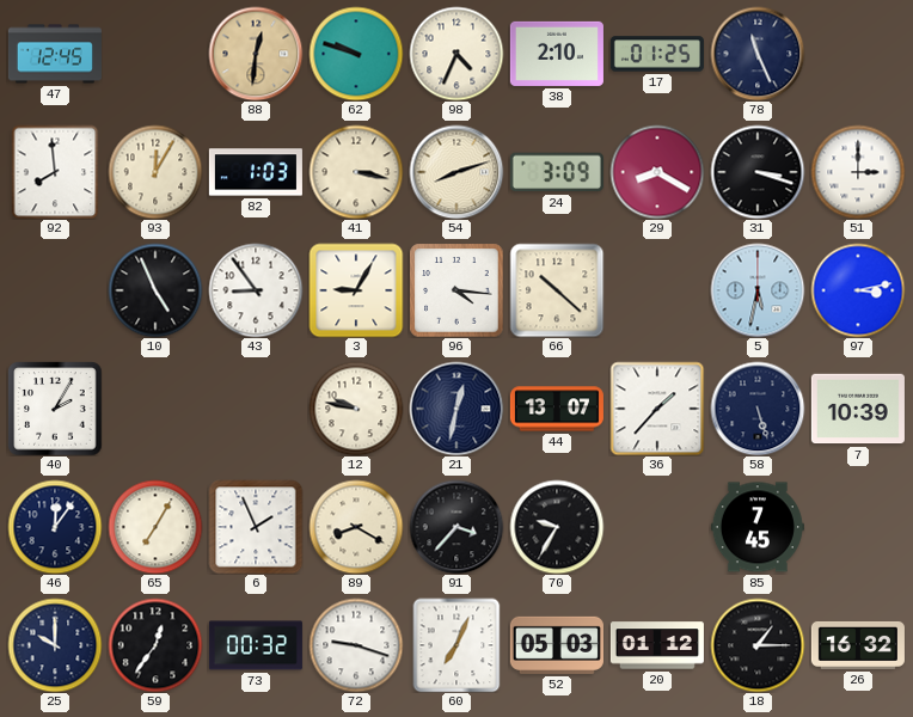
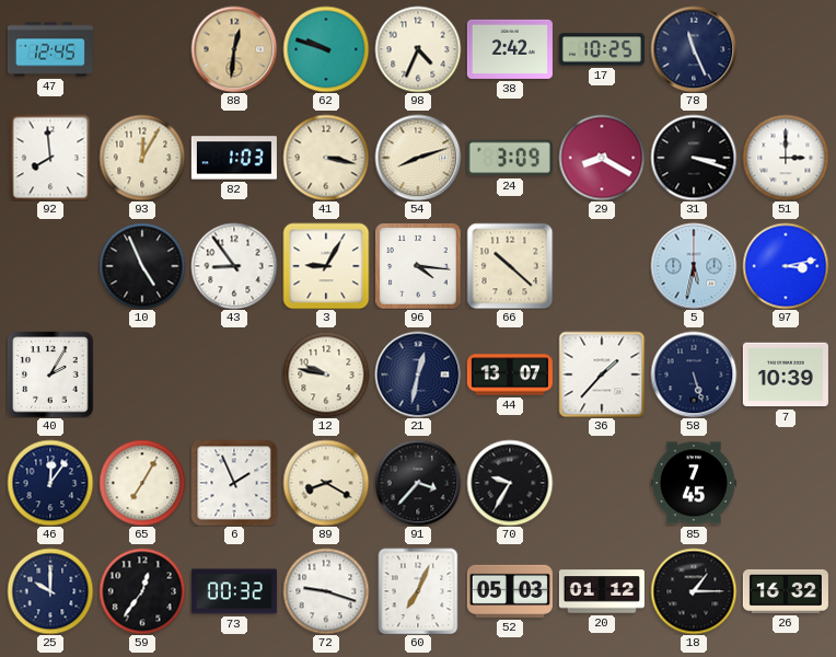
38: 2:10 -> 2:42 (510, 49)
17: 01:25 -> 10:25 (602, 49)
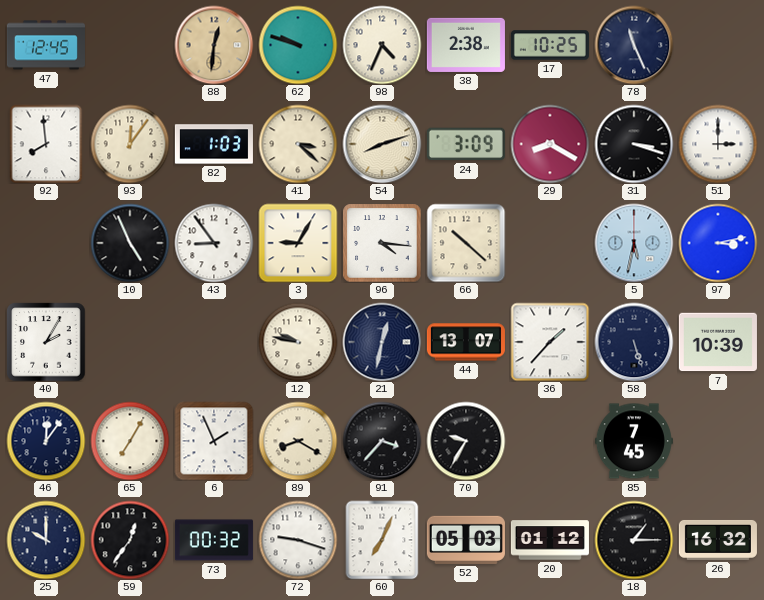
38: 2:42 -> 2:38 (466, 45)
93: 12:05 -> 12:06 (130, 144)
41: 3:17 -> 3:22 (298, 144)
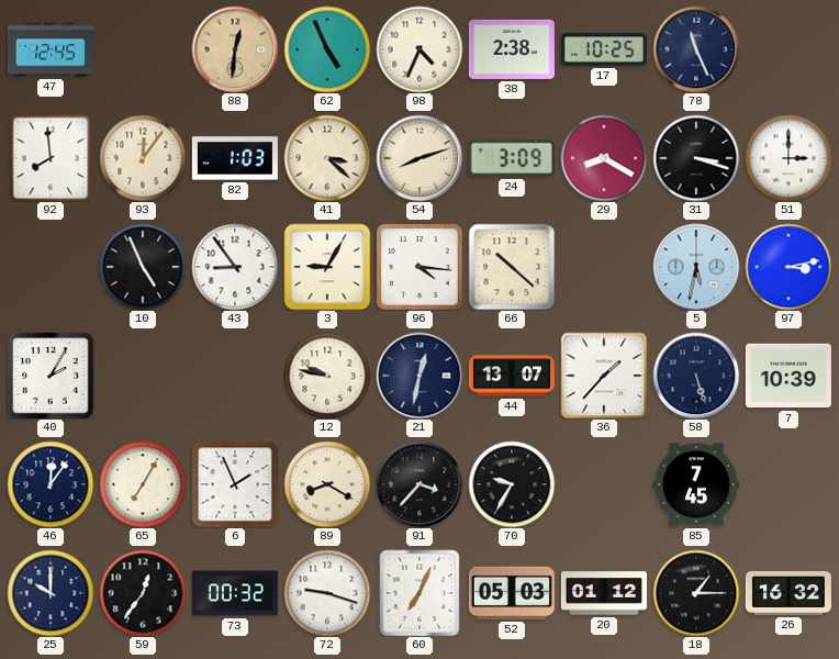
62: 9:48 -> 4:56 (327, 49)
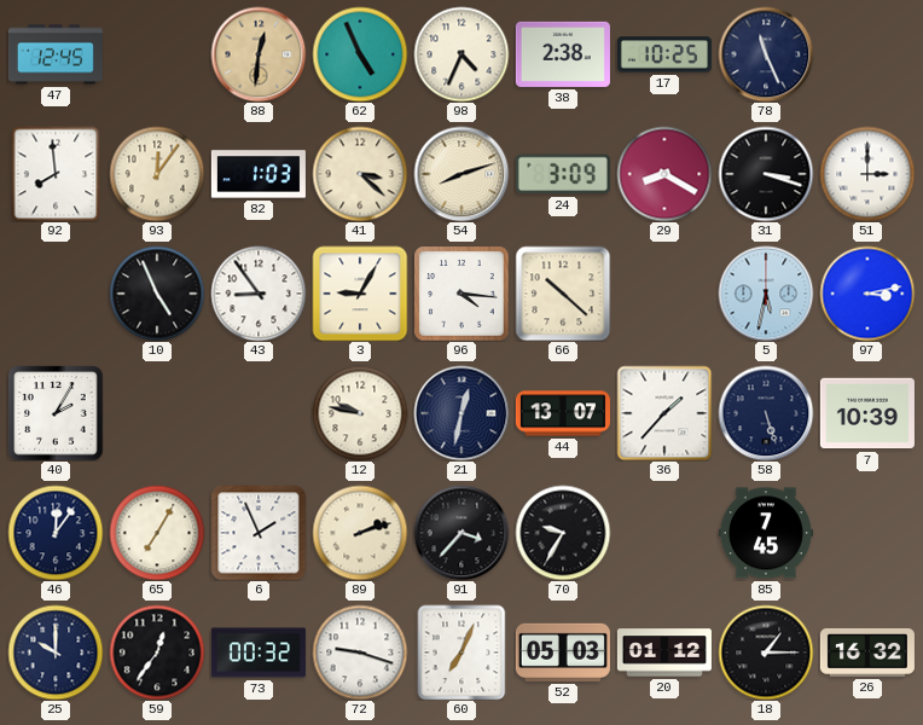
89: 8:20 -> 2:12 (360, 533)
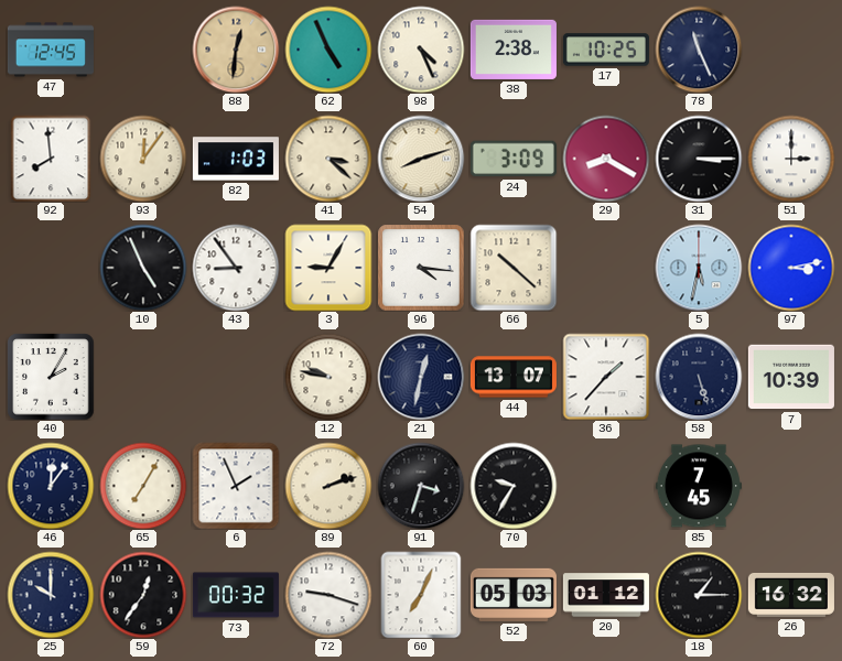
98: 4:34 -> 4:26 (421, 50)
31: 3:18 -> 3:15 (699, 159)
91: 3:37 -> 3:33 (421, 486)
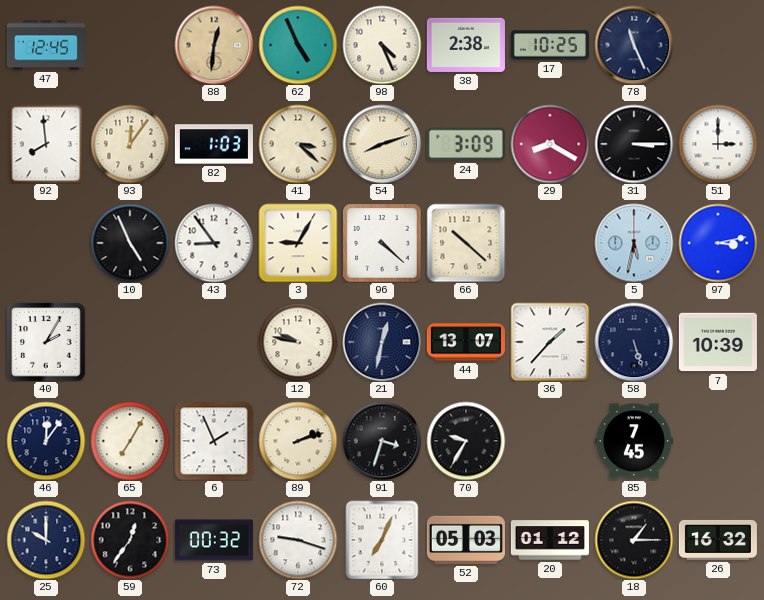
96: 4:16 -> 4:22 (382, 243)
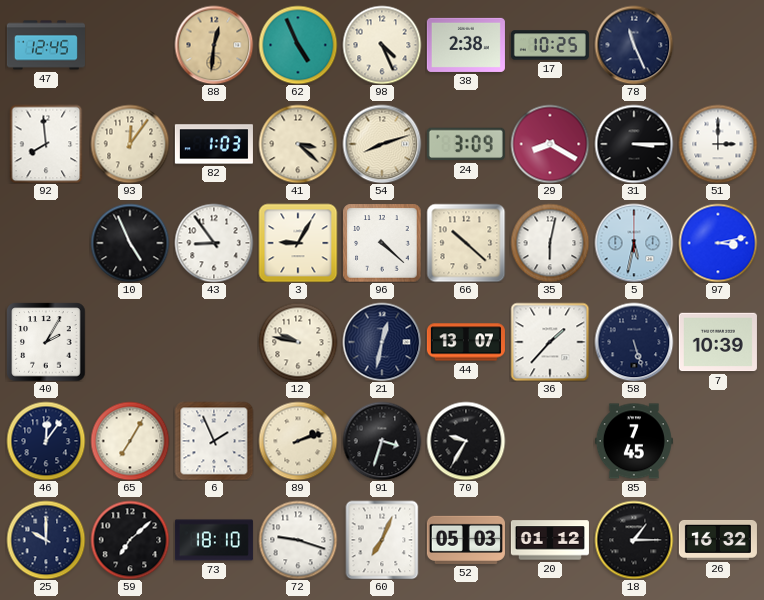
35: none -> 6:02 (550, 243)
59: 12:36 -> 7:08 (130, 540)
73: 00:32 -> 18:10 (214, 540)
